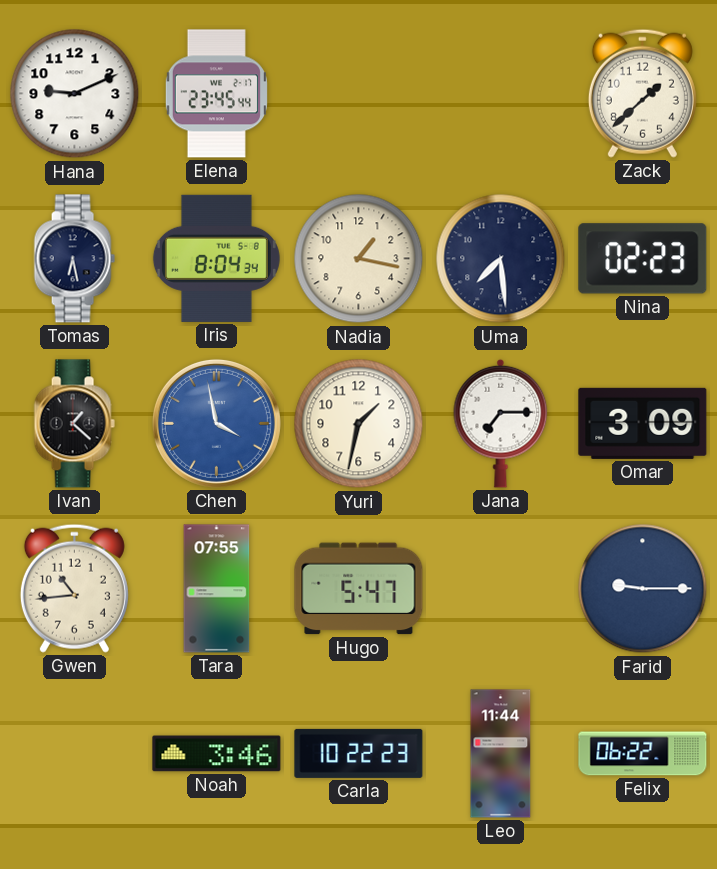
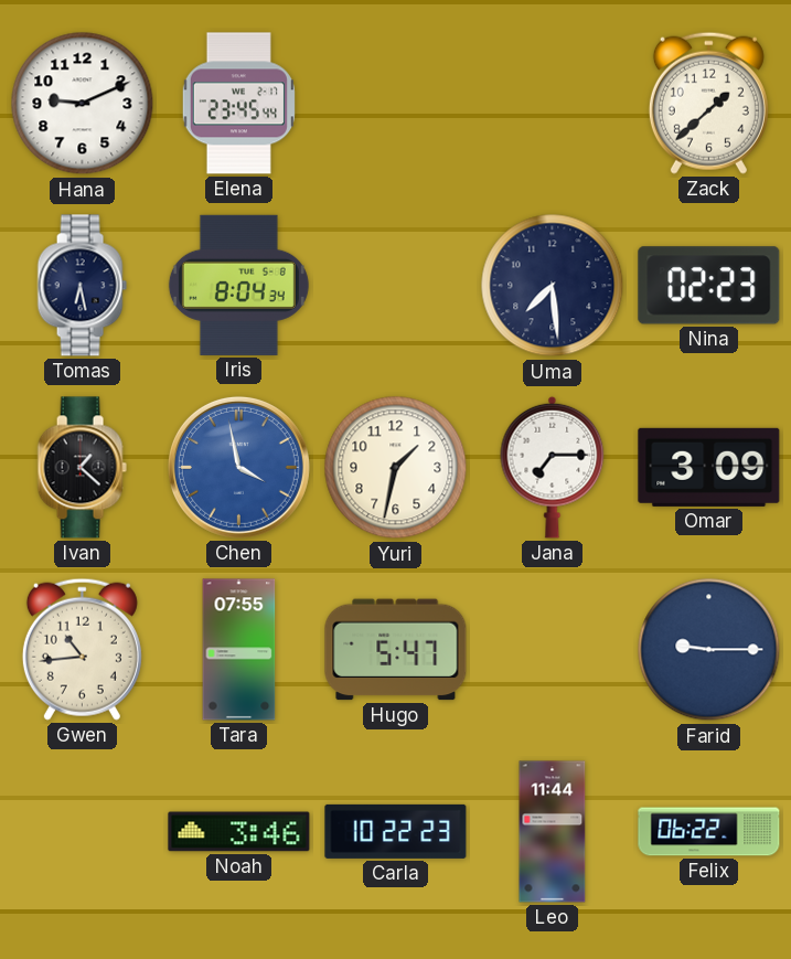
Nadia: 1:17 -> none (359, 259)
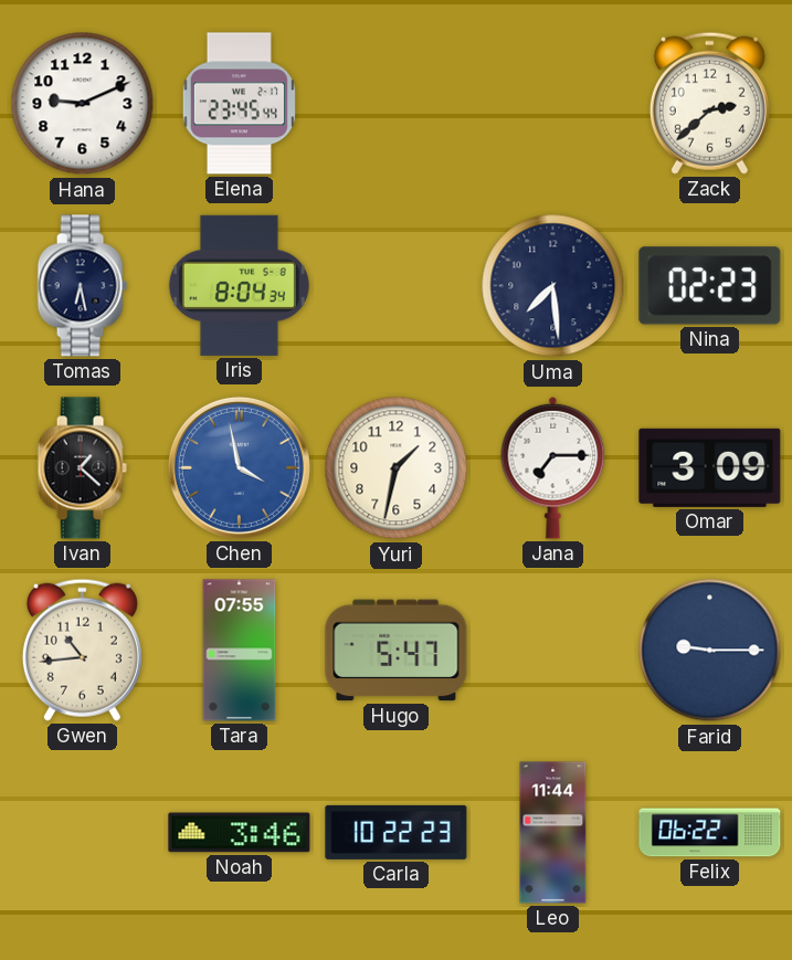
Zack: 1:38 -> 2:38 (709, 103)
